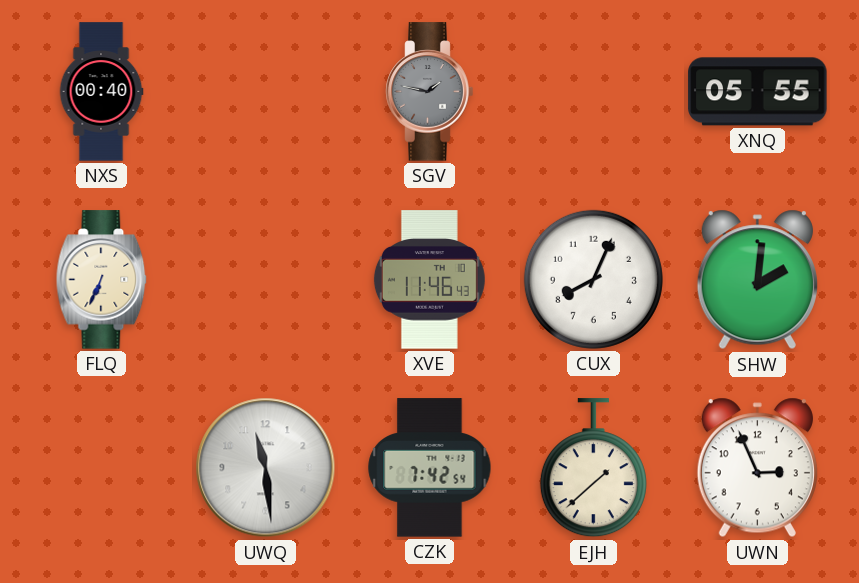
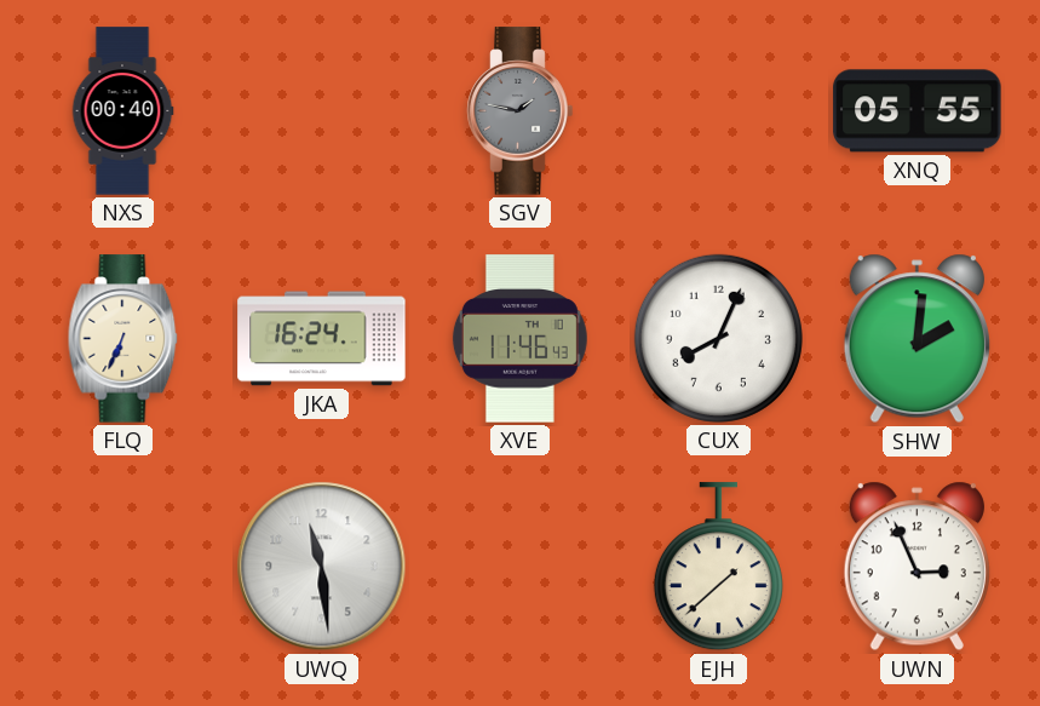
JKA: none -> 16:24 (322, 339)
CZK: 7:42 -> none (430, 468)
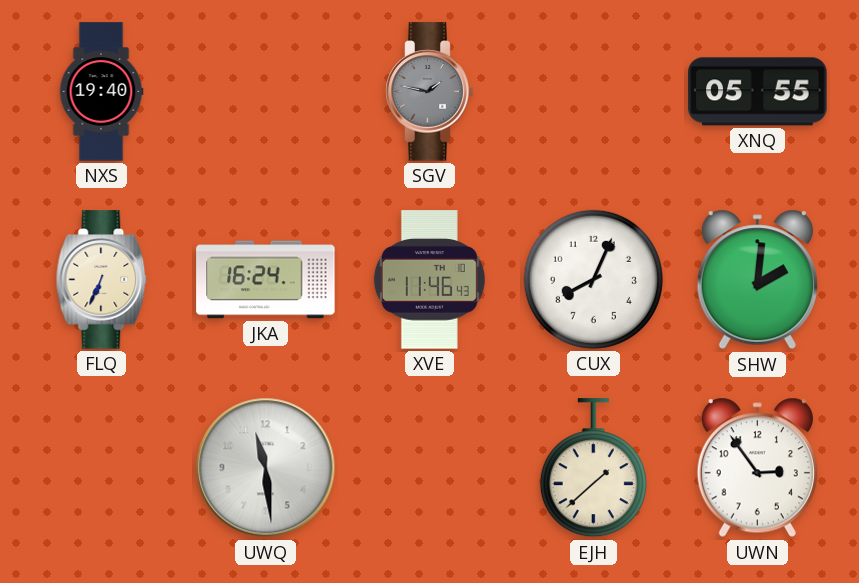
NXS: 00:40 -> 19:40 (101, 92)
UWN: 2:56 -> 2:54 (757, 468)
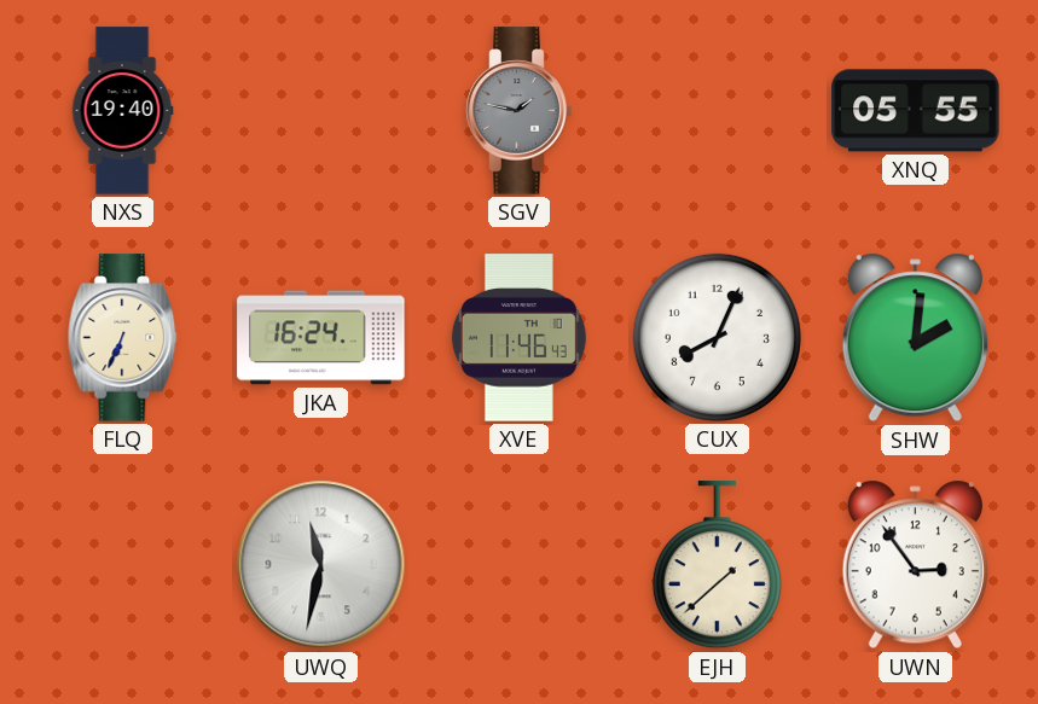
UWQ: 11:29 -> 11:32 (321, 565)
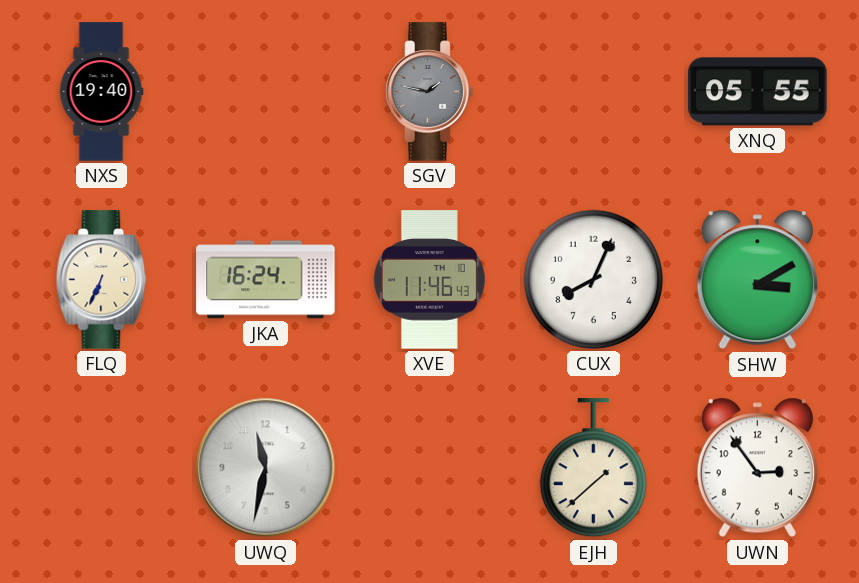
SHW: 2:01 -> 3:10 (757, 280)
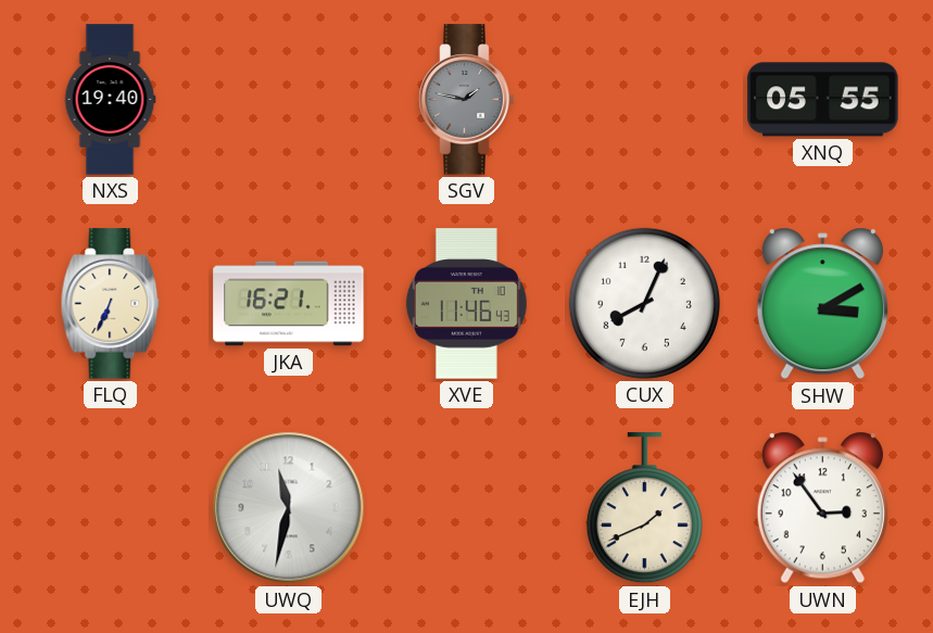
JKA: 16:24 -> 16:21 (289, 304)
EJH: 1:38 -> 1:41 (644, 508)
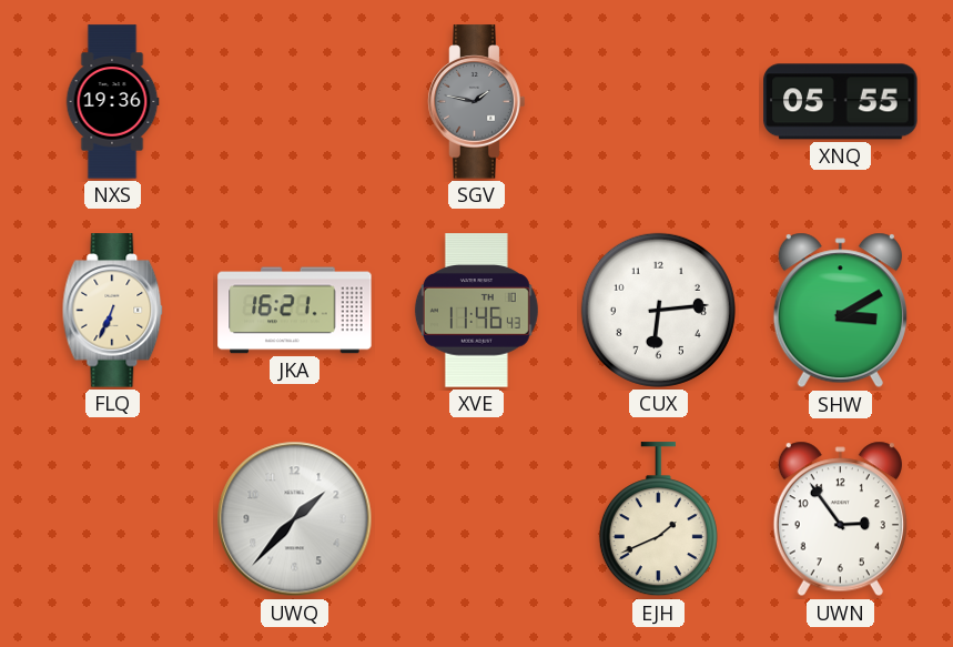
NXS: 19:40 -> 19:36 (112, 102)
CUX: 8:04 -> 6:14 (658, 310)
UWQ: 11:32 -> 1:37 (295, 519)
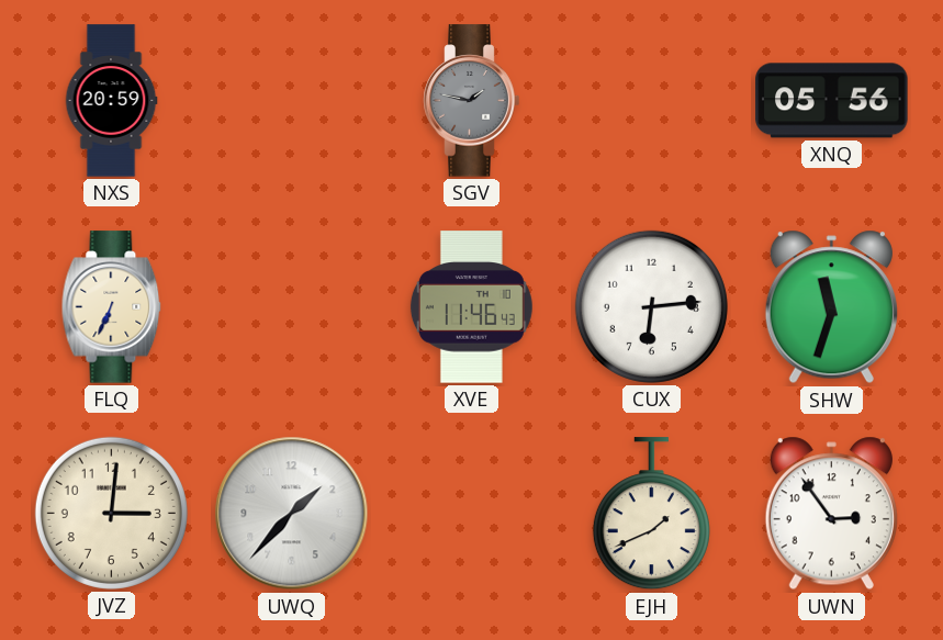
NXS: 19:36 -> 20:59 (111, 101)
XNQ: 05:55 -> 05:56 (832, 101)
JKA: 16:21 -> none (295, 311)
SHW: 3:10 -> 11:33 (831, 307)
JVZ: none -> 3:01 (111, 513)
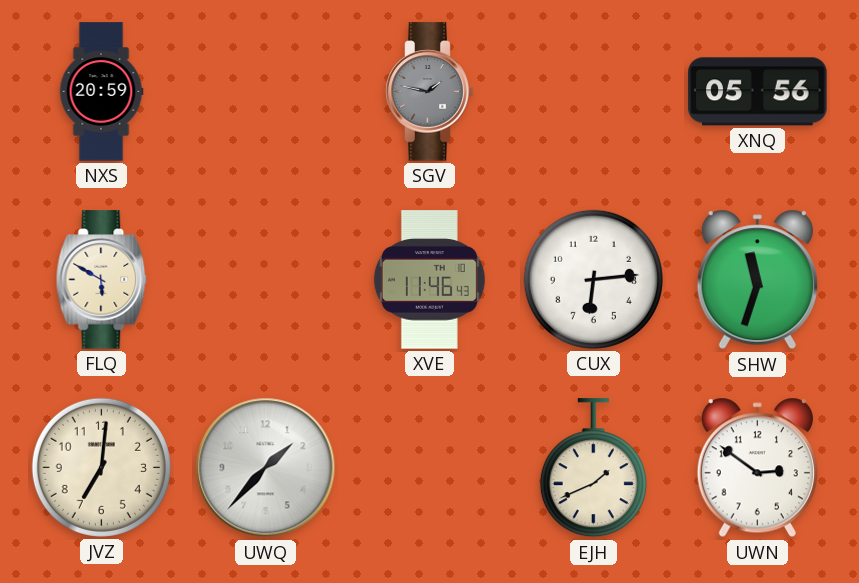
FLQ: 6:34 -> 5:50 (102, 280)
JVZ: 3:01 -> 7:01 (101, 467)
UWN: 2:54 -> 2:51 (757, 468)
